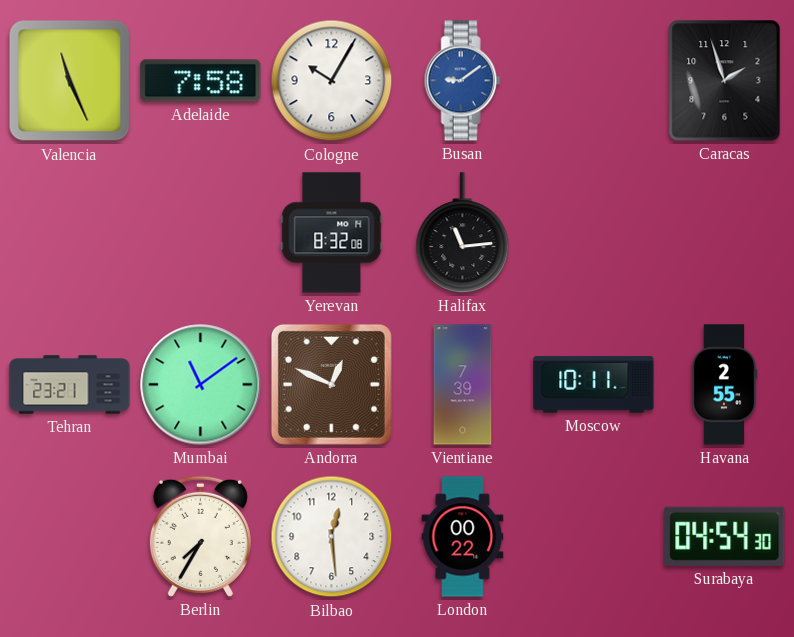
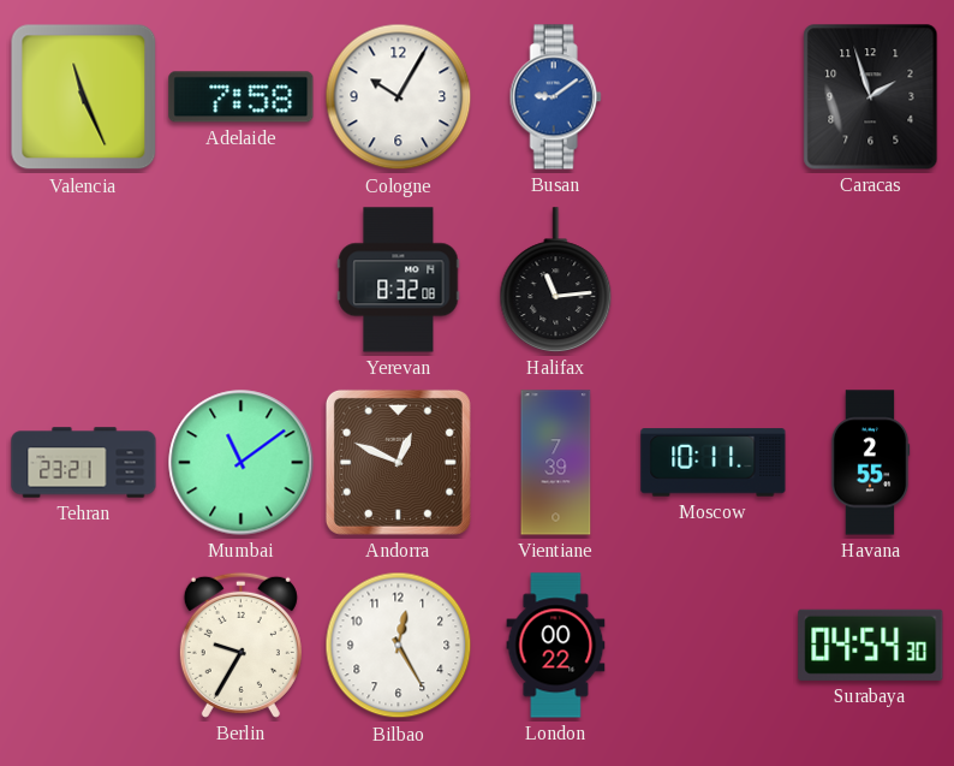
Berlin: 7:35 -> 9:35 (240, 645)
Bilbao: 12:29 -> 12:25 (399, 646)
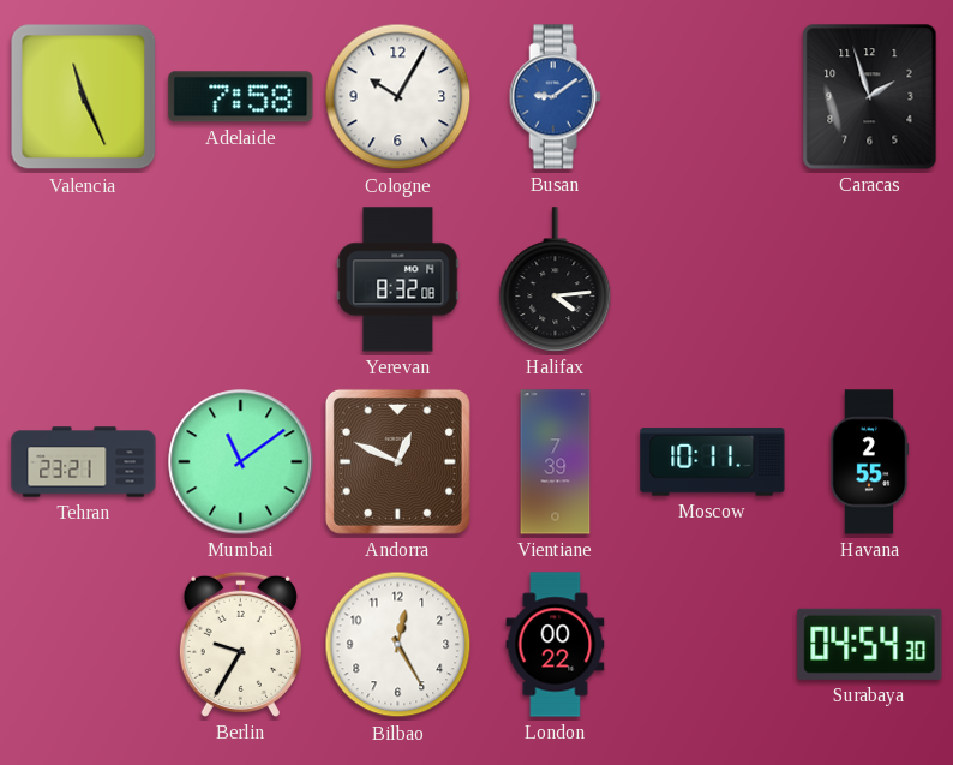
Halifax: 11:14 -> 4:14 (556, 280)
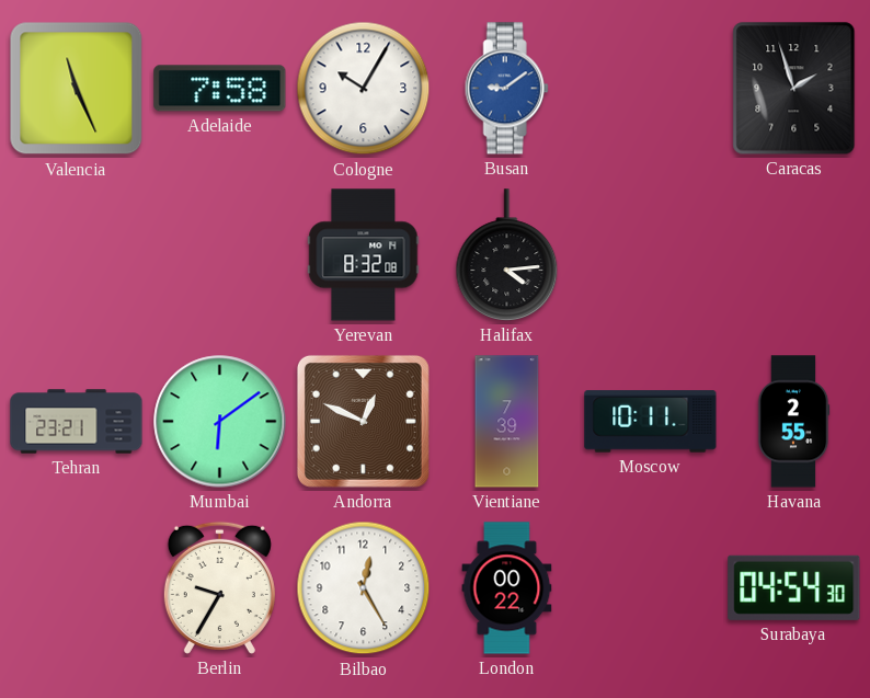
Mumbai: 11:09 -> 6:09 (220, 422)
